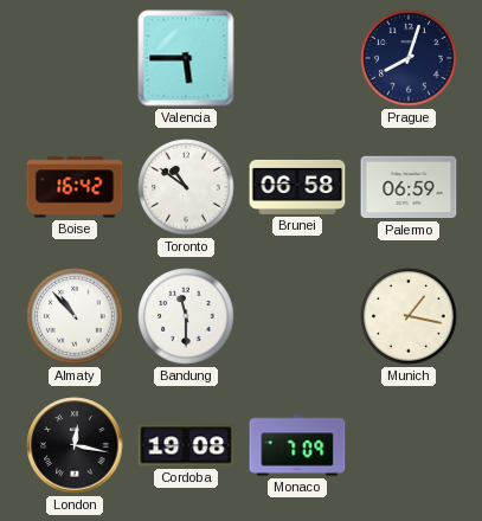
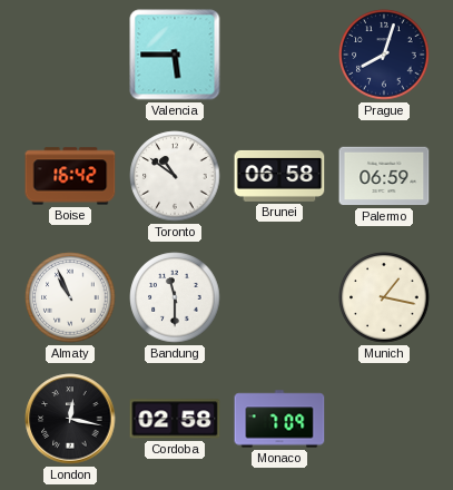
Almaty: 10:53 -> 10:56 (70, 297)
Cordoba: 19:08 -> 02:58 (175, 419)
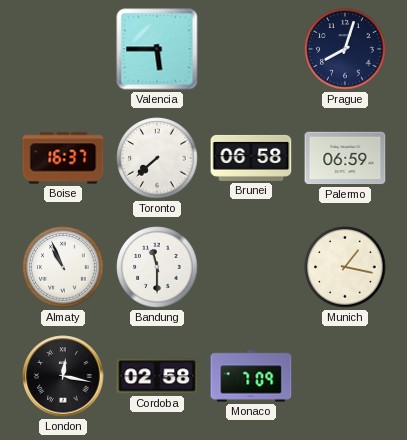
Boise: 16:42 -> 16:37 (63, 158)
Toronto: 10:51 -> 7:38 (157, 158)
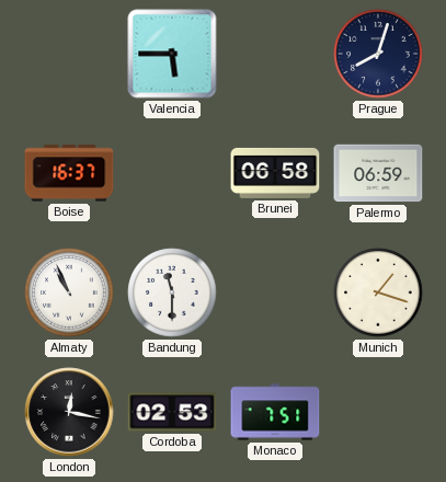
Toronto: 7:38 -> none (157, 158)
Munich: 1:17 -> 1:18 (378, 292)
Cordoba: 02:58 -> 02:53 (172, 412)
Monaco: 7:09 -> 7:51 (275, 412)
